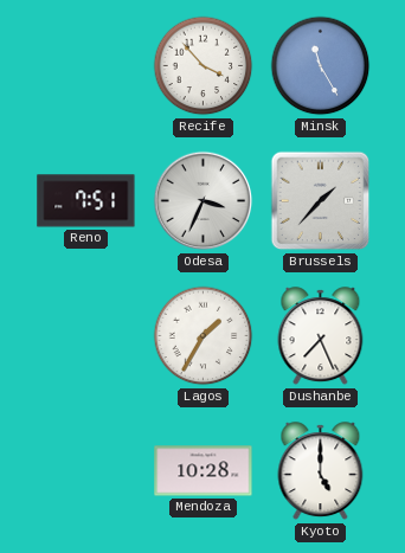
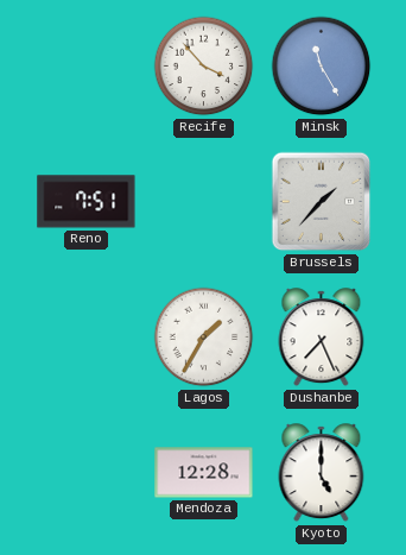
Odesa: 3:34 -> none (204, 201)
Mendoza: 10:28 -> 12:28 (204, 473)
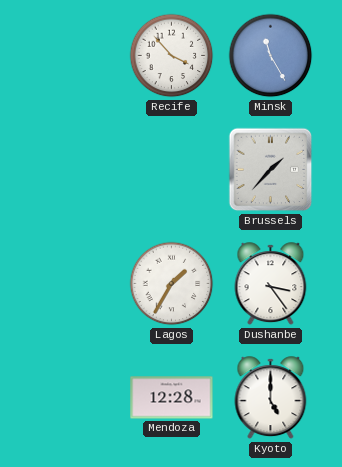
Reno: 7:51 -> none (87, 202)
Dushanbe: 7:26 -> 3:24 (271, 284)
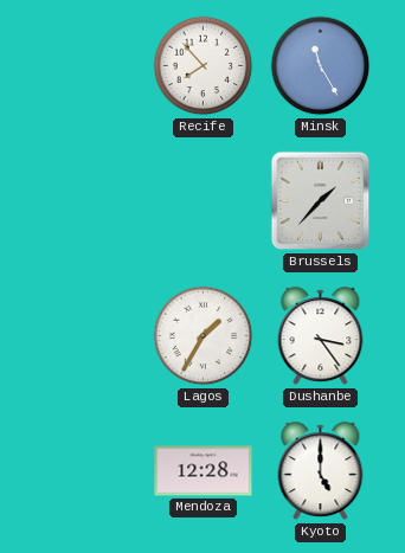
Recife: 3:53 -> 7:53 (204, 66)
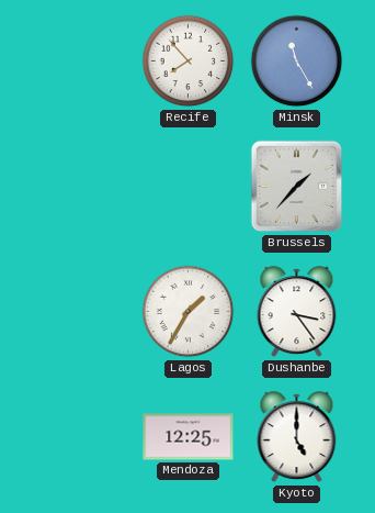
Mendoza: 12:28 -> 12:25 (189, 437)
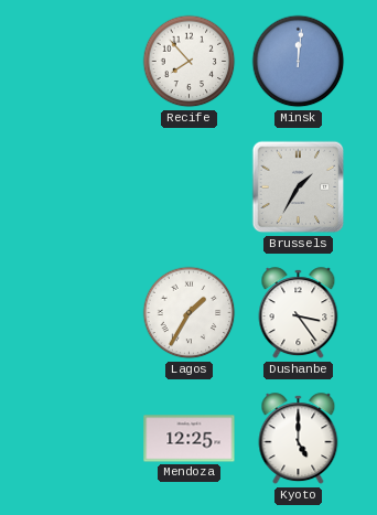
Minsk: 11:25 -> 12:01 (299, 62)
Brussels: 1:37 -> 1:35 (299, 187)
